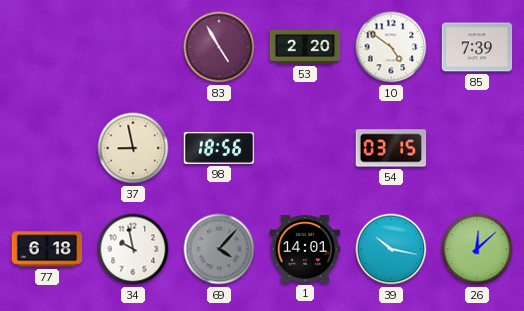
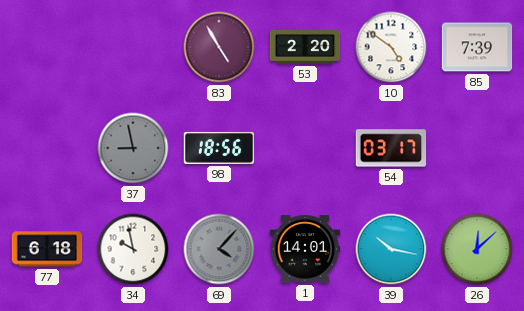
37 dial: cream -> grey (133, 148)
54: 03:15 -> 03:17 (391, 148)
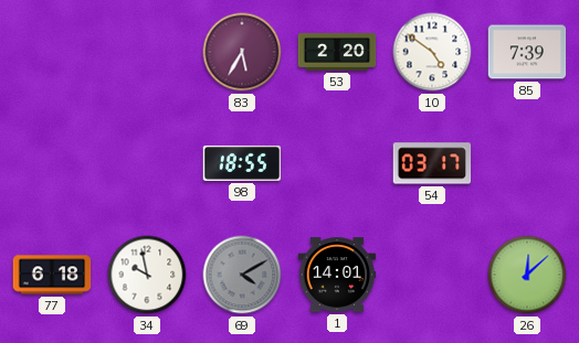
83: 4:55 -> 5:35 (242, 52)
37: 8:58 -> none (133, 148)
98: 18:56 -> 18:55 (242, 163)
69: 4:07 -> 4:10 (242, 275)
39: 10:17 -> none (391, 249)
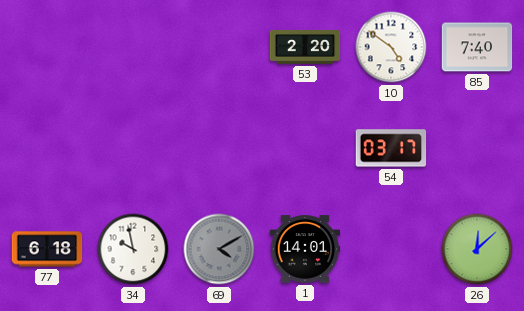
83: 5:35 -> none (242, 52)
85: 7:39 -> 7:40 (477, 47)
98: 18:55 -> none (242, 163)
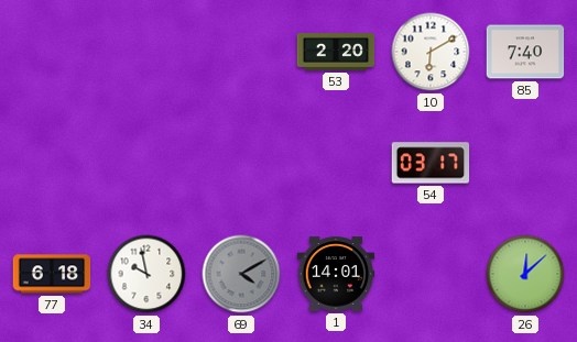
10: 4:51 -> 6:10 (431, 52)
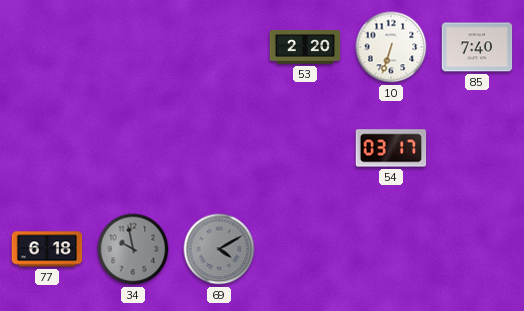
10: 6:10 -> 6:33 (391, 47)
34 dial: white -> grey (133, 249)
1: 14:01 -> none (336, 274)
26: 12:08 -> none (525, 274)
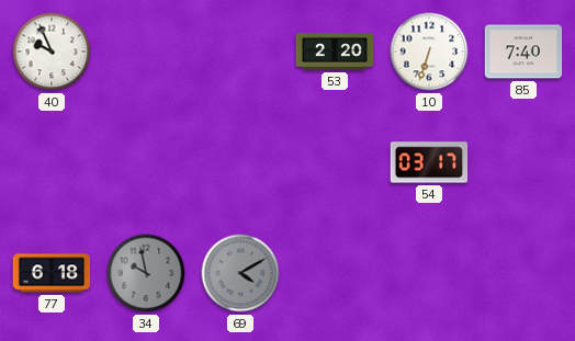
40: none -> 9:56 (52, 52)
